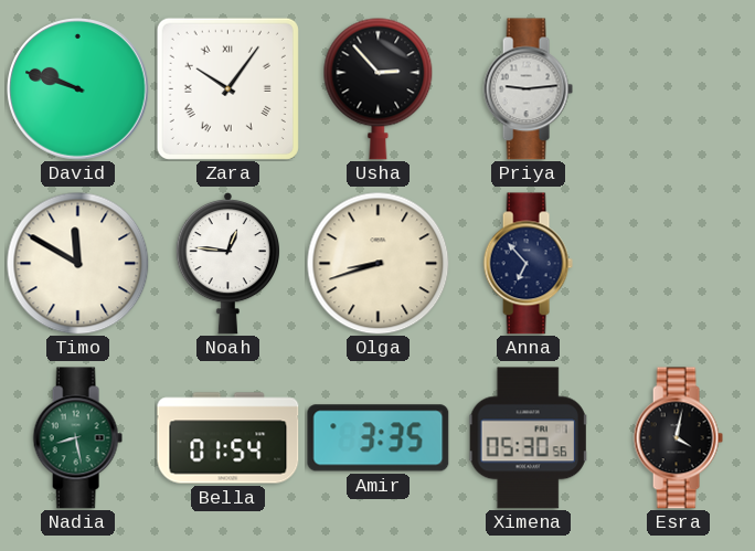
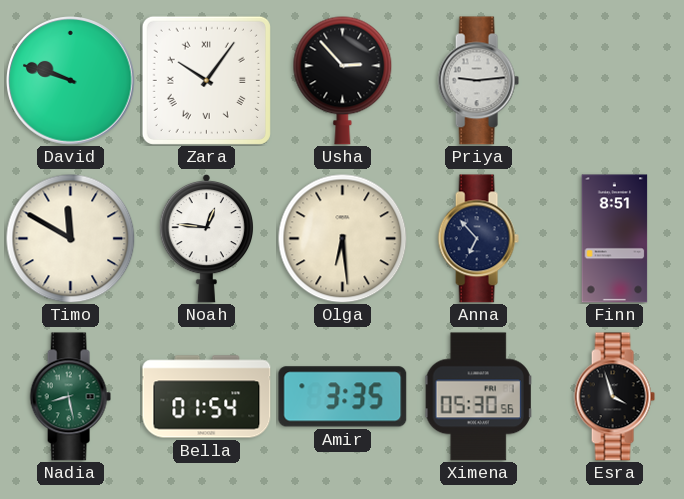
Olga: 8:42 -> 6:29 (342, 238)
Finn: none -> 8:51 (615, 239)
Esra: 4:02 -> 3:57 (614, 397)
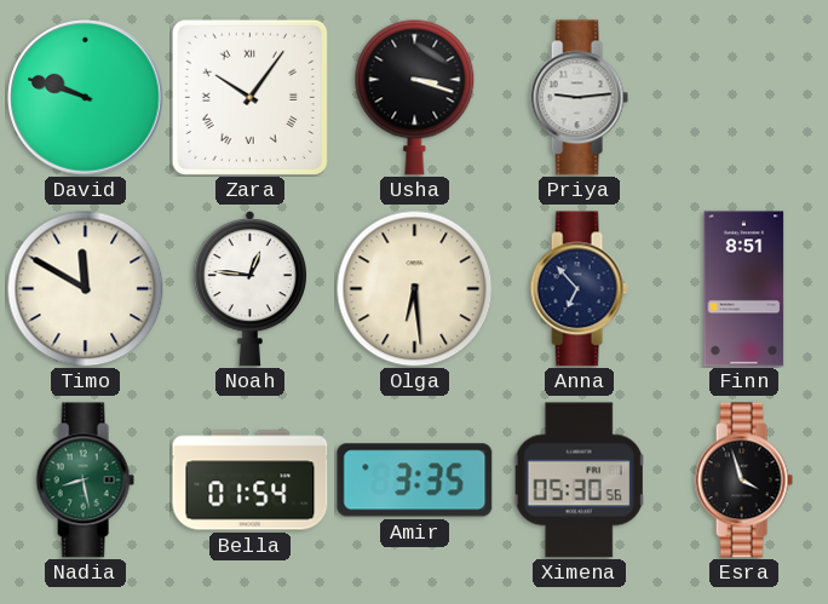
Usha: 2:53 -> 3:18 (415, 97)
